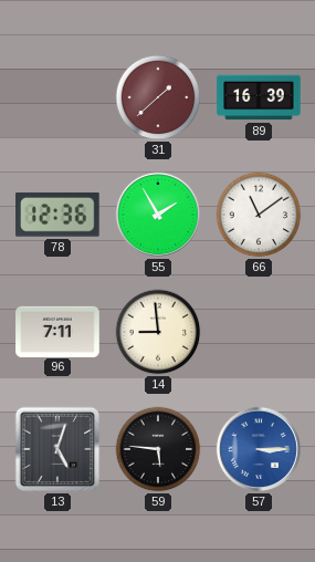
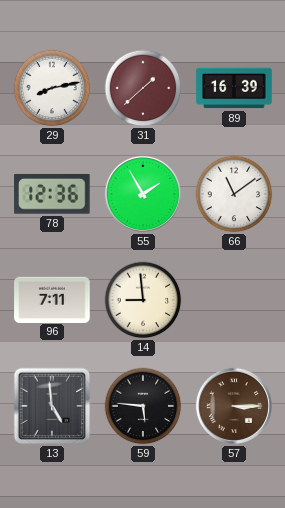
29: none -> 8:13 (52, 88)
13: 5:03 -> 4:59 (52, 406)
57 dial: blue -> brown (234, 406)
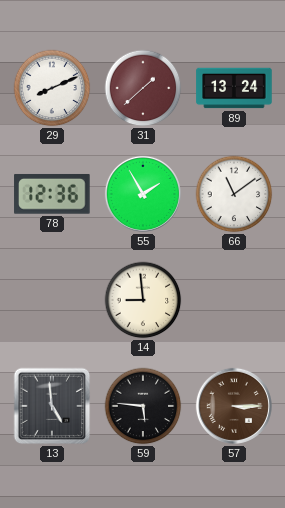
29: 8:13 -> 8:11 (52, 88)
89: 16:39 -> 13:24 (234, 88)
96: 7:11 -> none (52, 299)
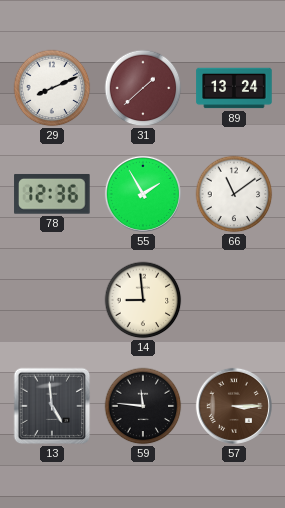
59: 5:46 -> 11:46 (143, 406)
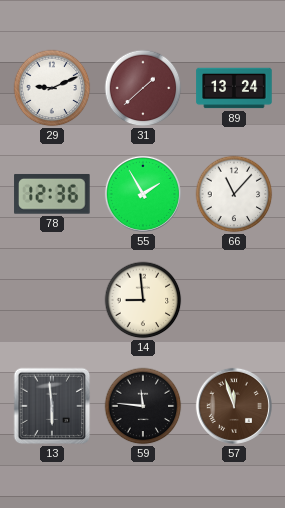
29: 8:11 -> 9:11 (52, 88)
66: 11:09 -> 11:07 (234, 194)
13: 4:59 -> 5:59 (52, 406)
57: 3:15 -> 11:57 (234, 406)
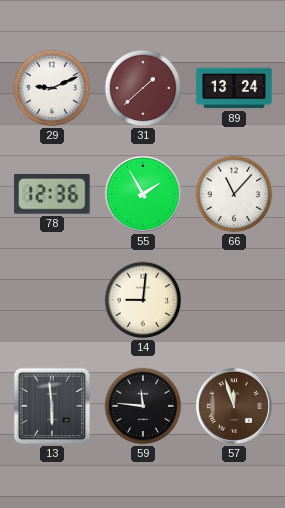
14: 8:59 -> 9:01 (143, 300)
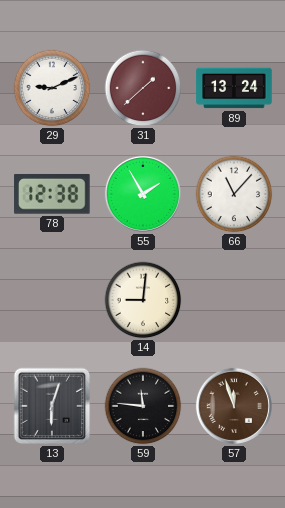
78: 12:36 -> 12:38 (52, 194)
13: 5:59 -> 6:03 (52, 406)
